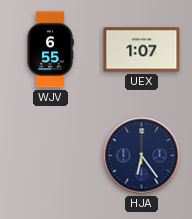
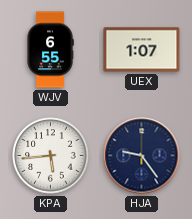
KPA: none -> 5:44 (51, 156)
HJA: 6:24 -> 9:24 (142, 156)
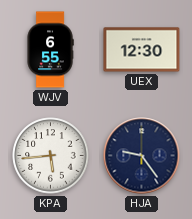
UEX: 1:07 -> 12:30 (142, 50)
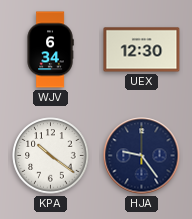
WJV: 6:55 -> 6:34 (50, 50)
KPA: 5:44 -> 10:21 (51, 156)
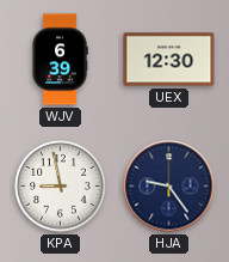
WJV: 6:34 -> 6:39 (60, 60)
KPA: 10:21 -> 8:58 (61, 187)
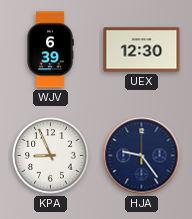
KPA: 8:58 -> 8:56 (51, 156)
